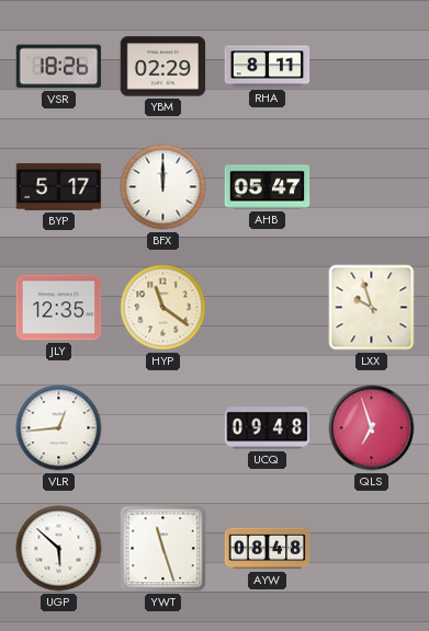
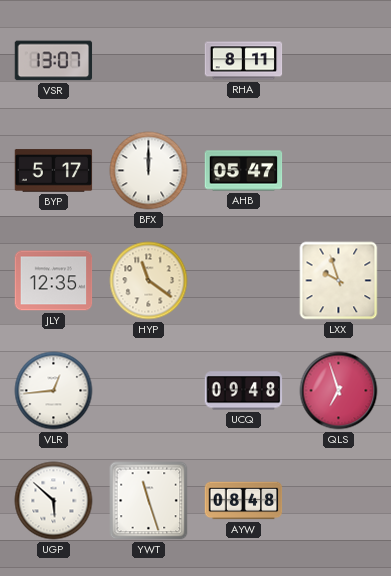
VSR: 18:26 -> 13:07 (54, 61)
YBM: 02:29 -> none (163, 67)
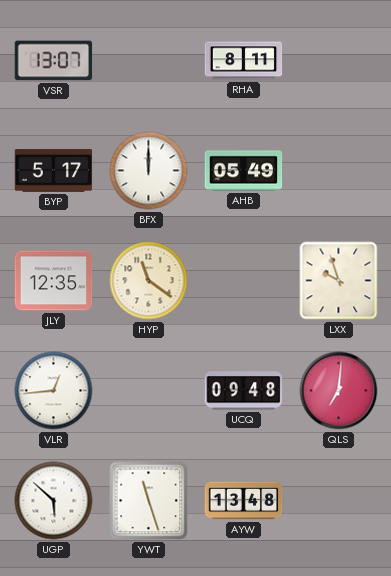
AHB: 05:47 -> 05:49 (244, 171)
QLS: 6:57 -> 7:01 (339, 391)
AYW: 08:48 -> 13:48 (244, 501)
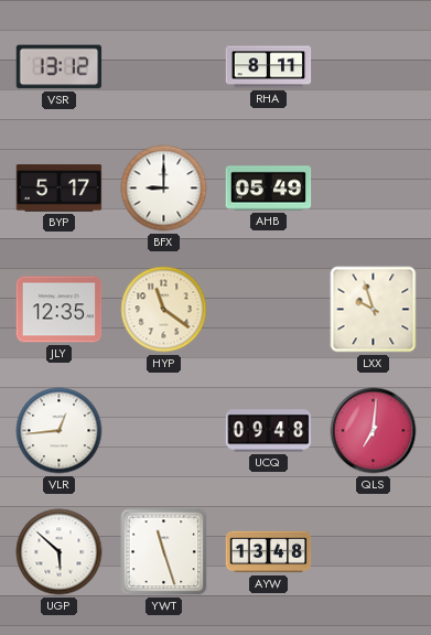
VSR: 13:07 -> 13:12 (60, 67)
BFX: 12:00 -> 9:00 (164, 189)
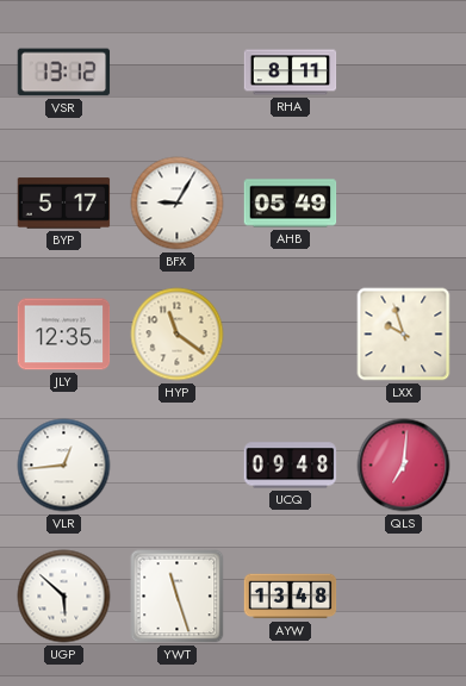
BFX: 9:00 -> 9:05 (178, 204)
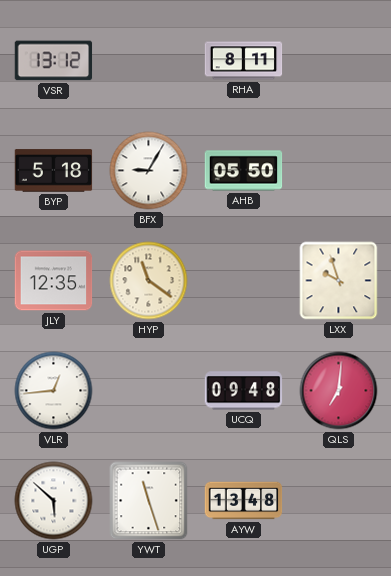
BYP: 5:17 -> 5:18 (54, 171)
AHB: 05:49 -> 05:50 (244, 171)
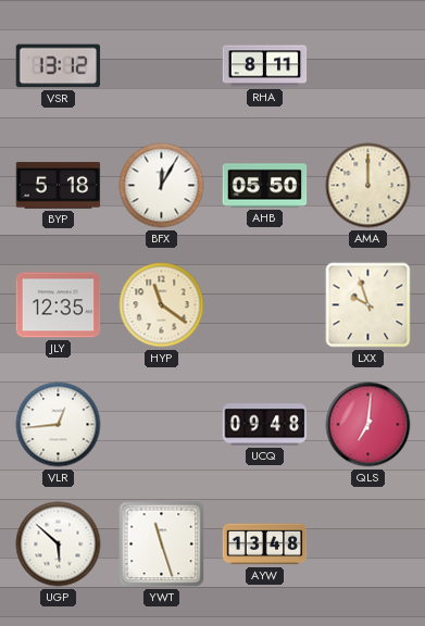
BFX: 9:05 -> 12:05 (162, 186)
AMA: none -> 12:00 (368, 186)
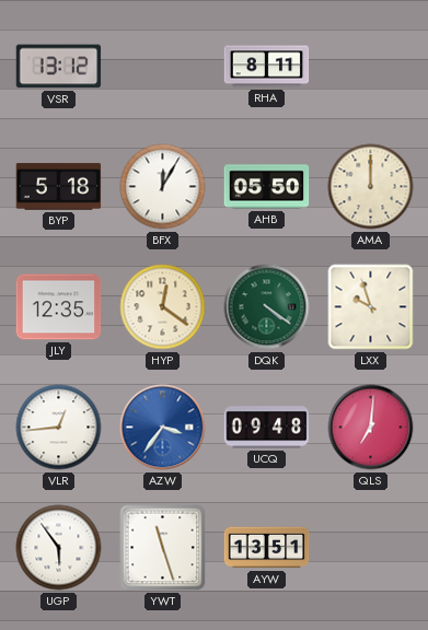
HYP: 11:21 -> 12:21 (163, 307)
DQK: none -> 4:21 (267, 307)
AZW: none -> 3:36 (163, 428)
UGP: 5:52 -> 5:54 (59, 548)
AYW: 13:48 -> 13:51 (267, 548)
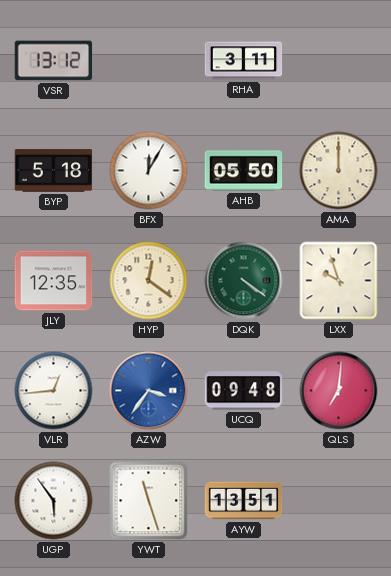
RHA: 8:11 -> 3:11 (244, 61)
